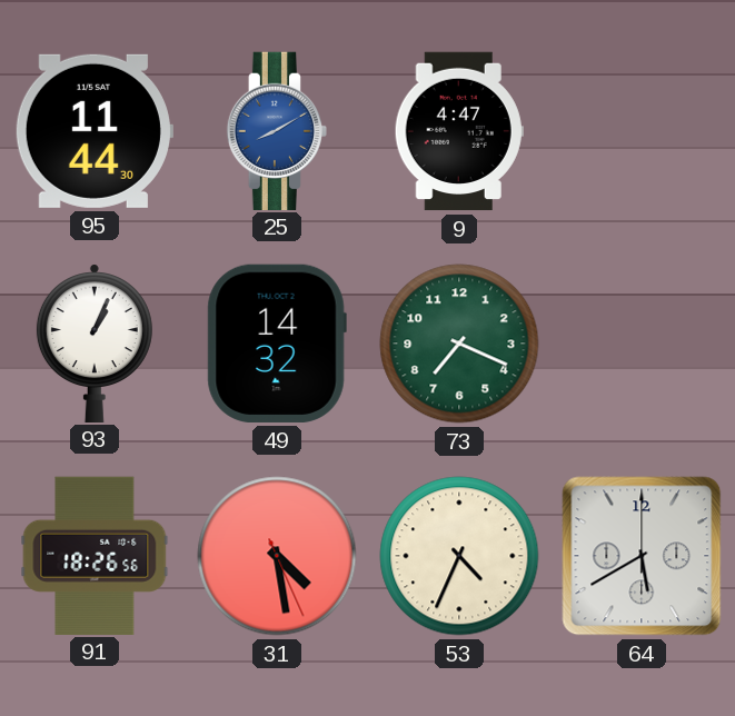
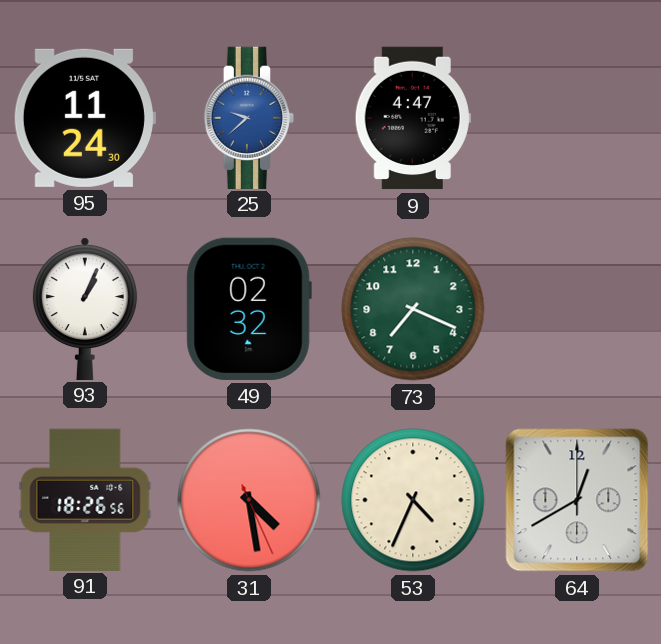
95: 11:44 -> 11:24 (84, 118)
25: 8:10 -> 9:38 (249, 117)
49: 14:32 -> 02:32 (249, 309)
64: 5:40 -> 12:40 (577, 500)
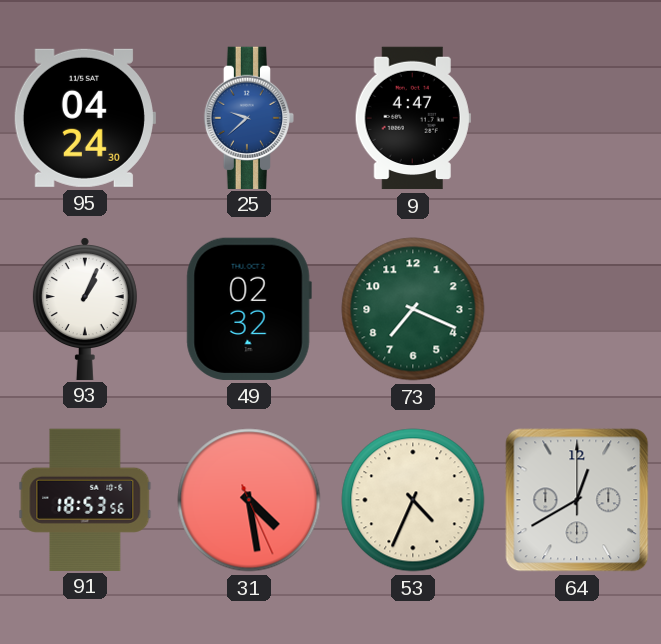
95: 11:24 -> 04:24 (84, 118)
91: 18:26 -> 18:53 (85, 499)
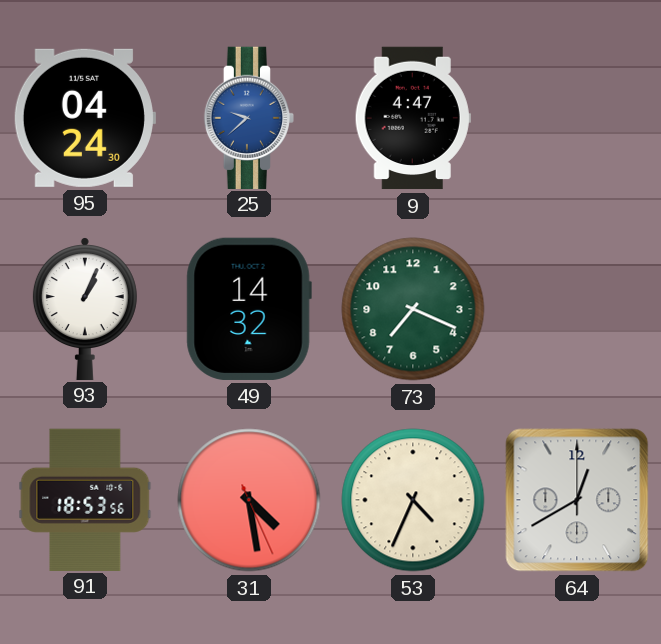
49: 02:32 -> 14:32 (249, 309)
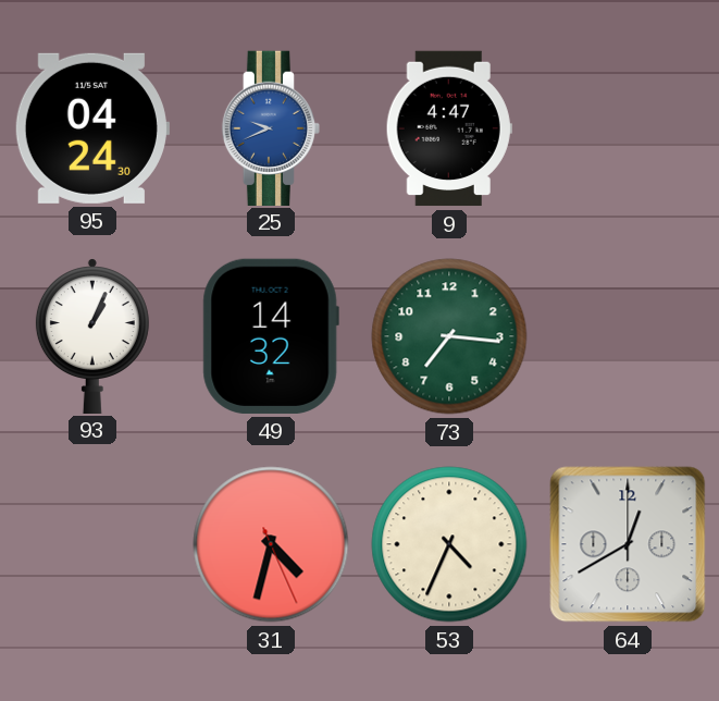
25: 9:38 -> 9:41 (271, 127)
73: 7:19 -> 7:16 (449, 336)
91: 18:53 -> none (85, 499)
31: 4:28 -> 4:32 (271, 544)
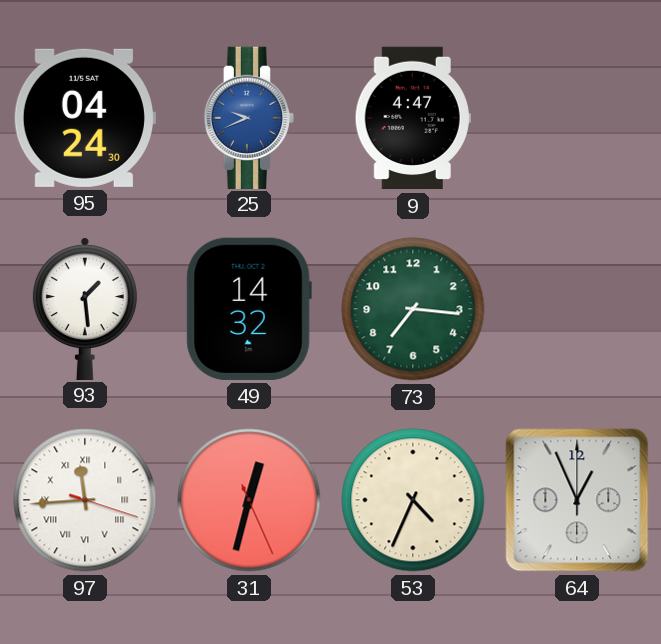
93: 1:04 -> 1:29 (85, 308)
97: none -> 11:44 (85, 500)
31: 4:32 -> 12:32 (249, 500)
64: 12:40 -> 12:56 (577, 500)
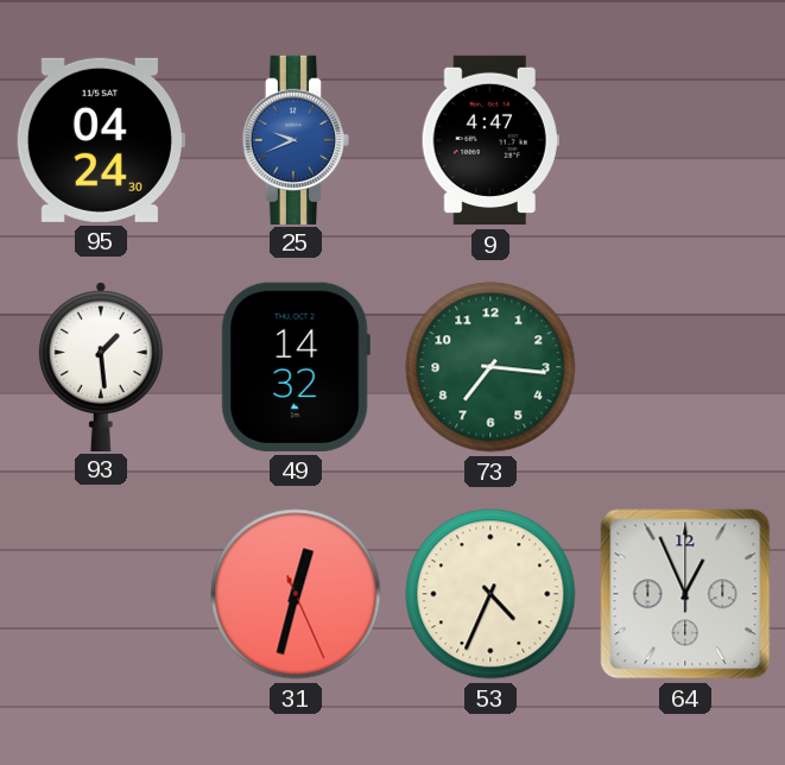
97: 11:44 -> none (85, 500)
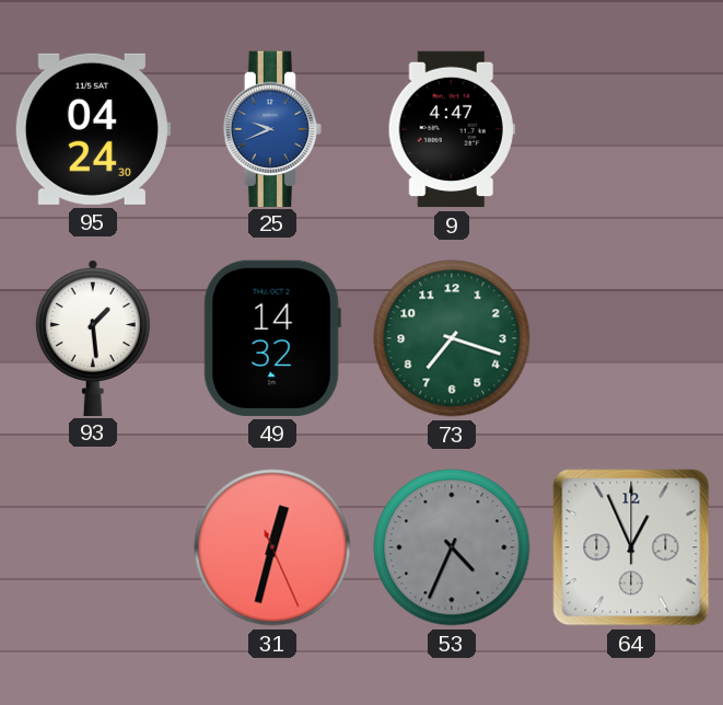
73: 7:16 -> 7:18 (452, 338)
53 dial: cream -> grey (452, 547)
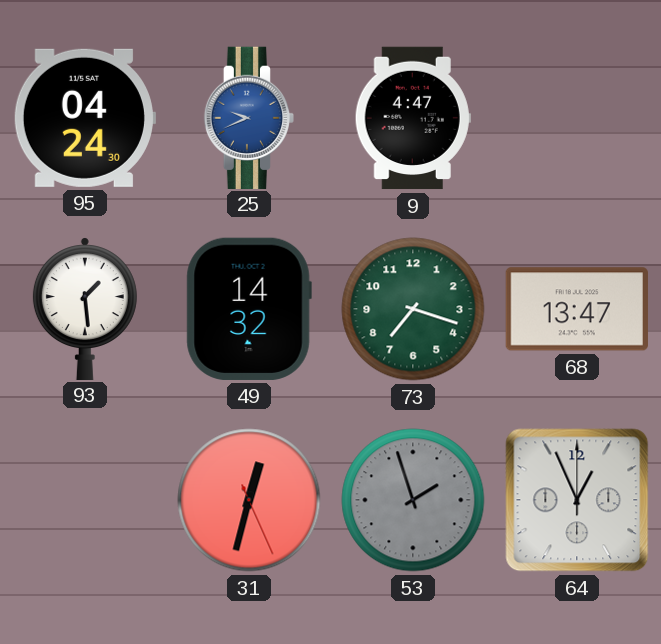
68: none -> 13:47 (577, 309)
53: 4:34 -> 1:57 (413, 500)
